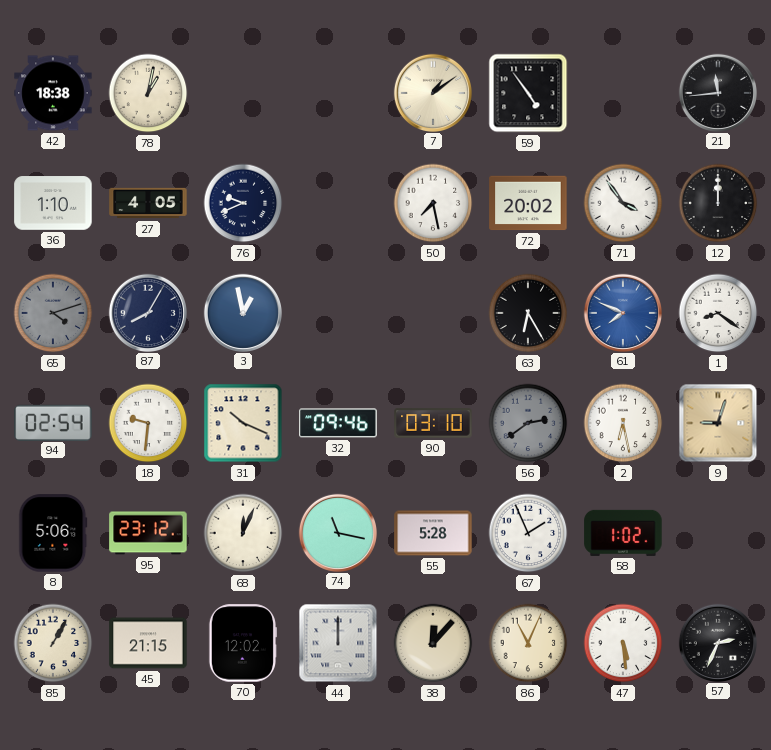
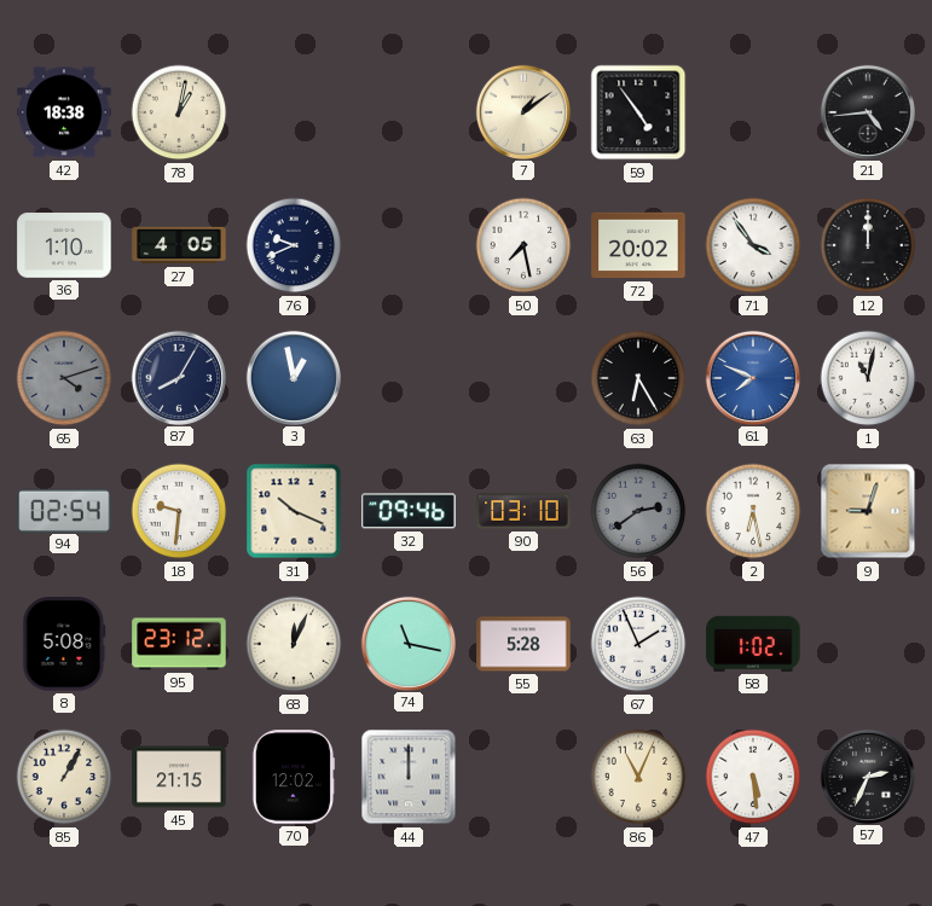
21: 11:44 -> 4:44 (867, 111)
1: 8:21 -> 11:02 (868, 378)
8: 5:06 -> 5:08 (64, 644)
38: 12:07 -> none (433, 643)
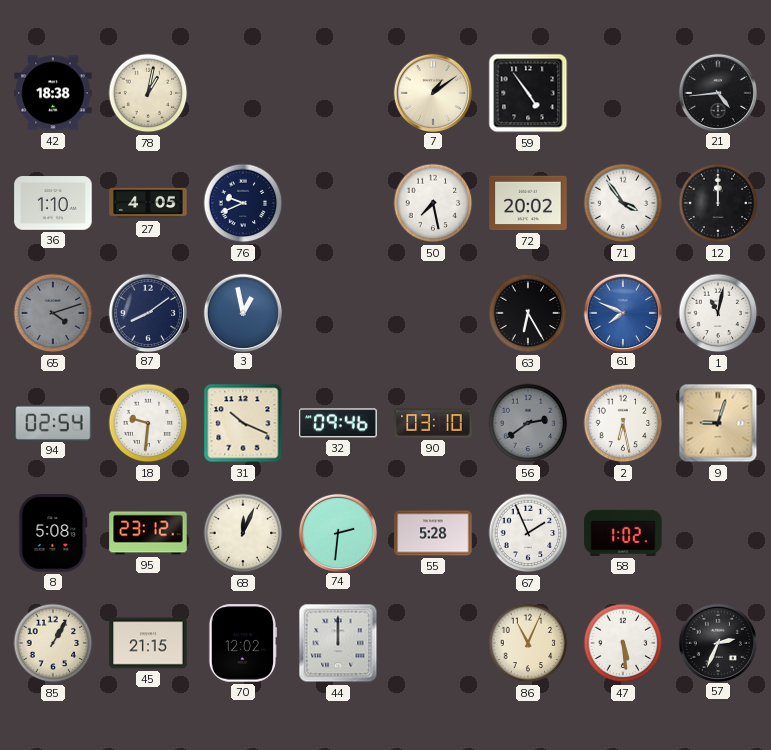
87: 8:05 -> 8:09 (147, 312)
74: 11:17 -> 2:31 (337, 532)
